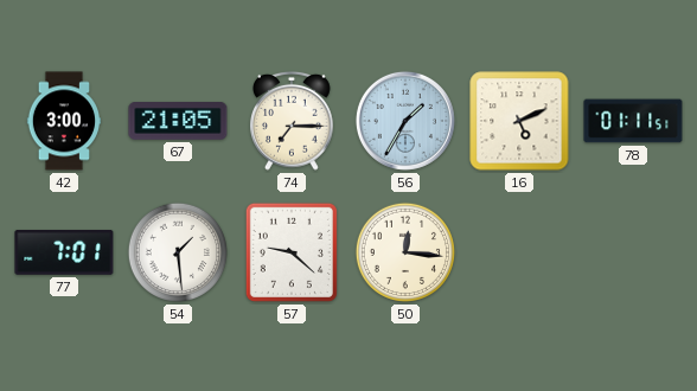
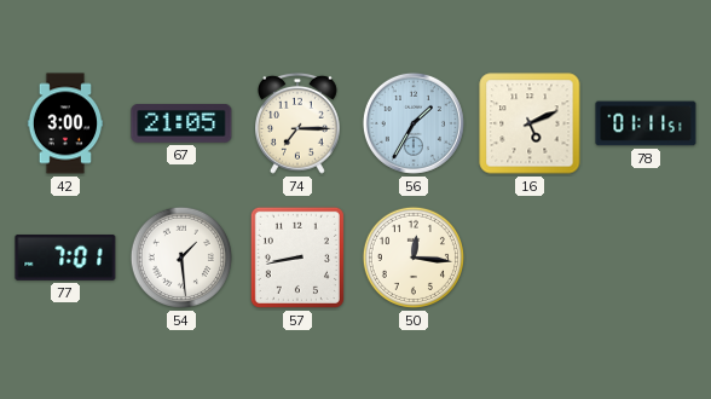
57: 9:22 -> 8:43 (297, 258)
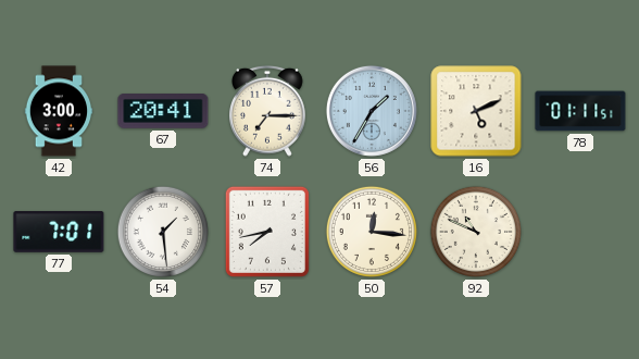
67: 21:05 -> 20:41 (163, 112)
57: 8:43 -> 7:43 (267, 232)
92: none -> 10:49 (476, 232)
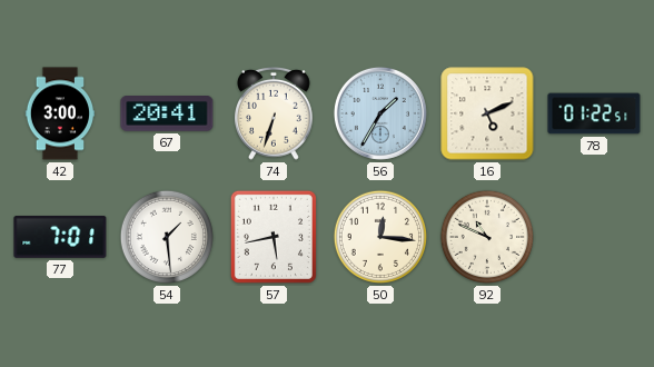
74: 7:15 -> 6:33 (275, 113)
78: 01:11 -> 01:22 (594, 113)
57: 7:43 -> 5:43 (274, 237)
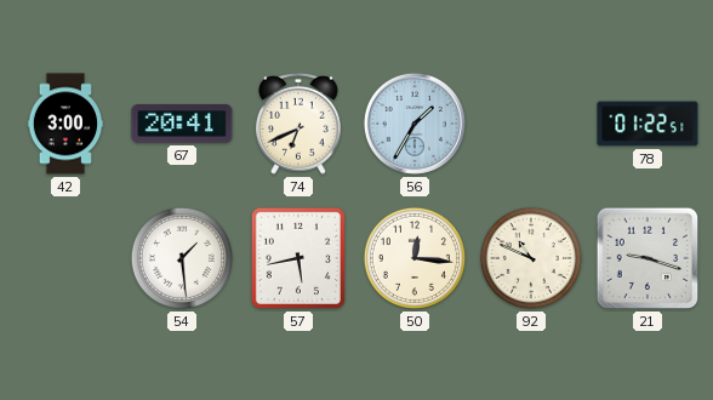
74: 6:33 -> 6:41 (300, 124)
16: 5:11 -> none (487, 113)
77: 7:01 -> none (60, 238)
21: none -> 9:18 (648, 258)
